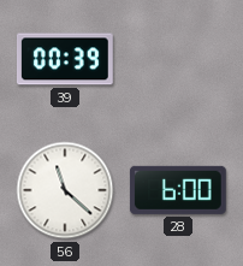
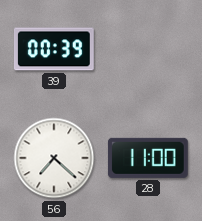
56: 11:22 -> 7:22 (54, 158)
28: 6:00 -> 11:00 (148, 158)
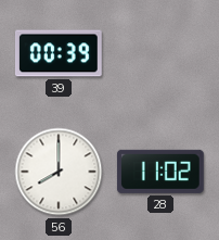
56: 7:22 -> 8:00 (59, 172)
28: 11:00 -> 11:02 (160, 172)
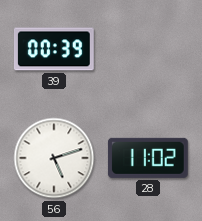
56: 8:00 -> 5:12 (54, 158)
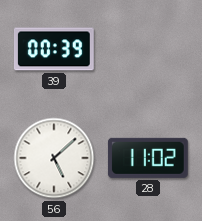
56: 5:12 -> 5:08 (54, 158)
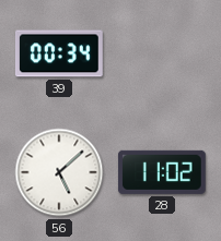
39: 00:39 -> 00:34 (59, 53)
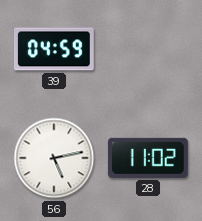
39: 00:34 -> 04:59 (54, 49)
56: 5:08 -> 5:13 (54, 158)
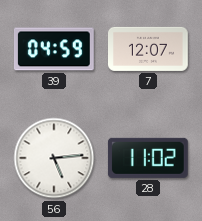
7: none -> 12:07 (149, 49)
56: 5:13 -> 5:14 (54, 158)
